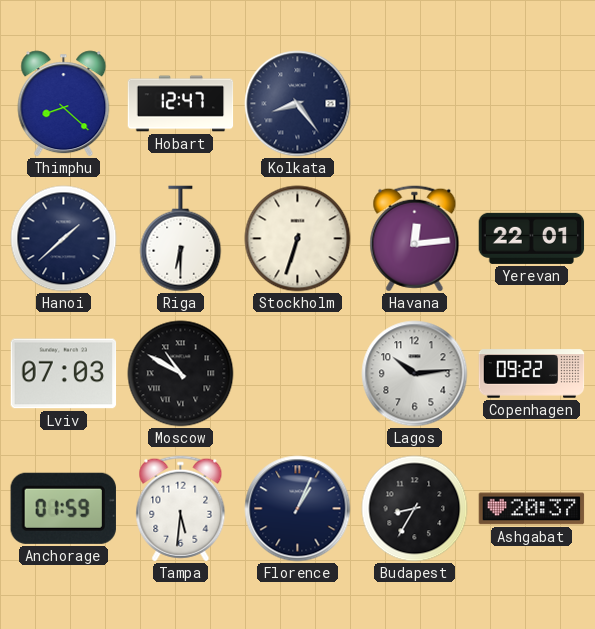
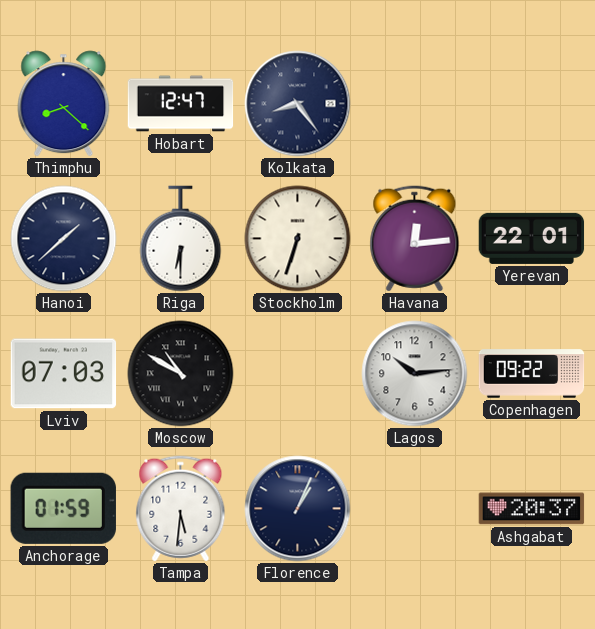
Budapest: 8:35 -> none (415, 509)
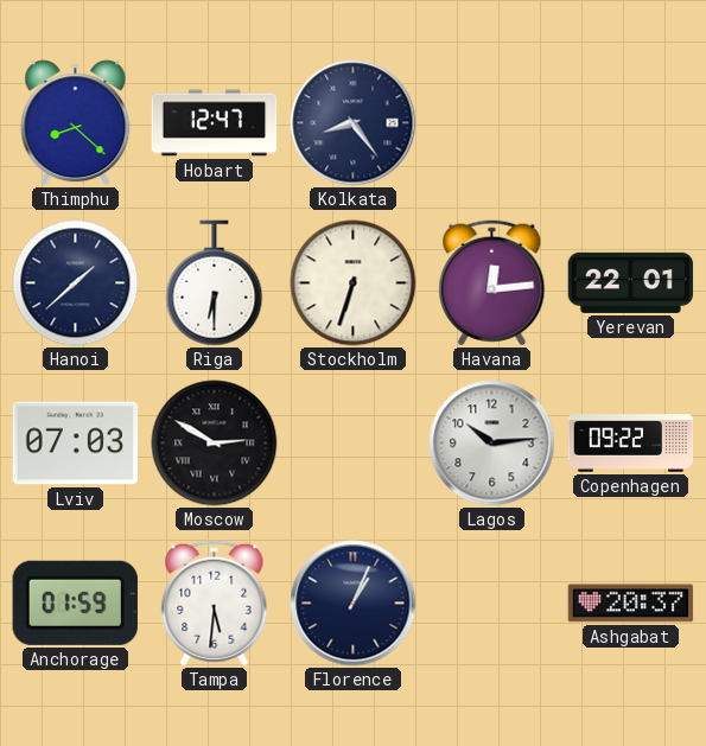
Moscow: 10:50 -> 2:50 (215, 444)
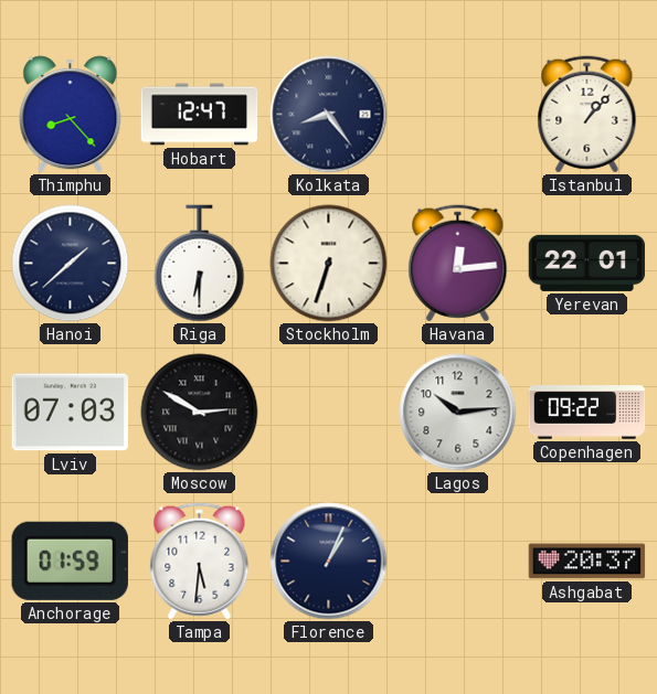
Thimphu: 8:22 -> 8:23 (71, 115)
Istanbul: none -> 1:07 (587, 115)
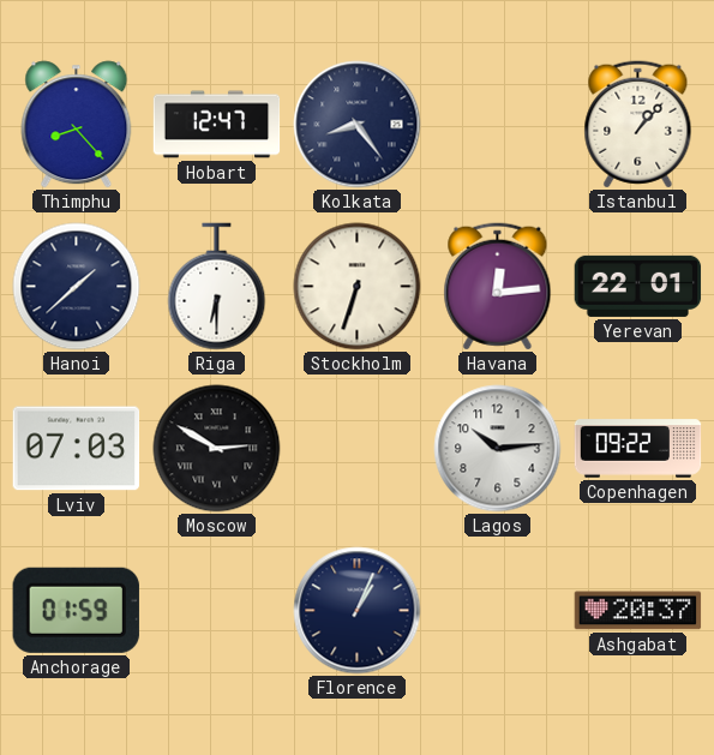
Tampa: 5:31 -> none (200, 562)
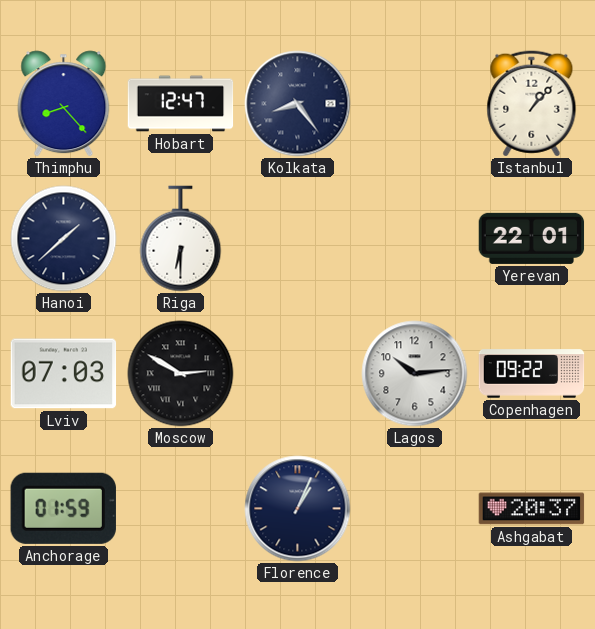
Stockholm: 6:33 -> none (358, 287)
Havana: 12:14 -> none (498, 287)
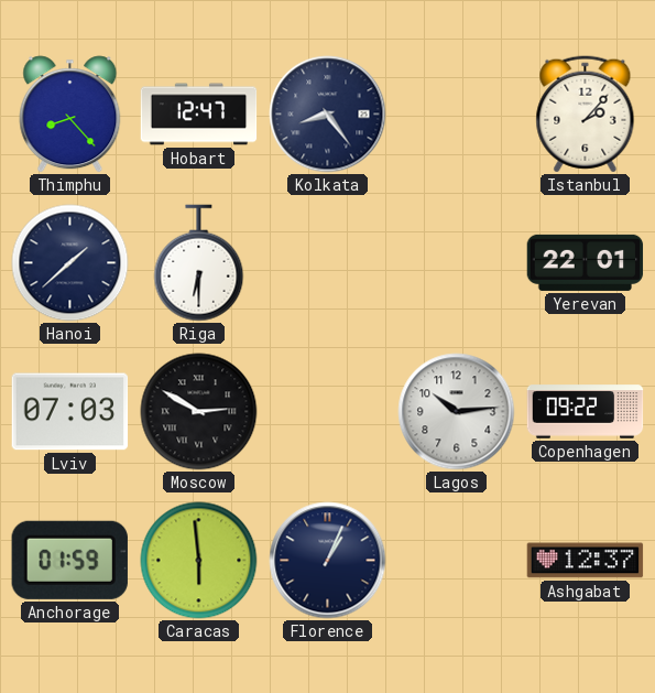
Istanbul: 1:07 -> 2:07 (586, 115)
Caracas: none -> 5:59 (199, 561)
Ashgabat: 20:37 -> 12:37 (586, 561)
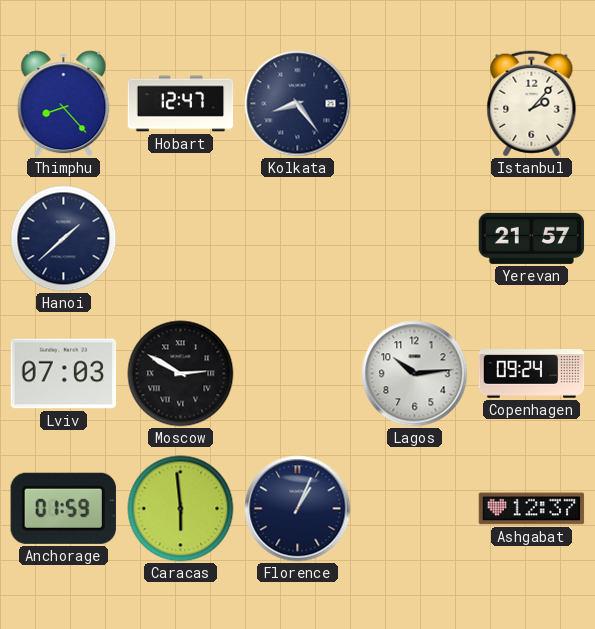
Riga: 6:30 -> none (199, 263)
Yerevan: 22:01 -> 21:57 (532, 238)
Copenhagen: 09:22 -> 09:24 (532, 374)
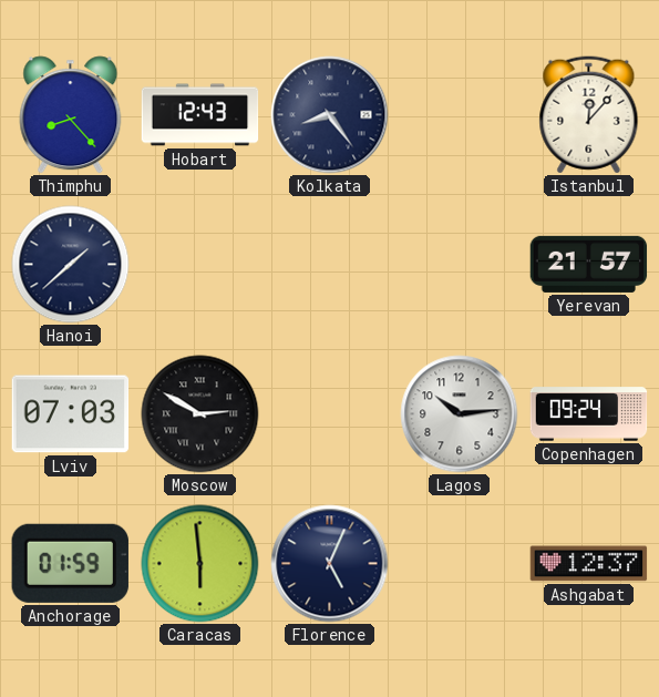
Hobart: 12:47 -> 12:43 (200, 115)
Istanbul: 2:07 -> 12:07 (589, 115)
Florence: 1:04 -> 5:04 (330, 564)
